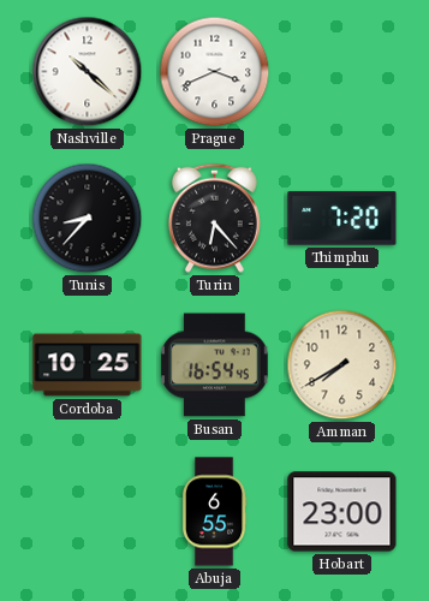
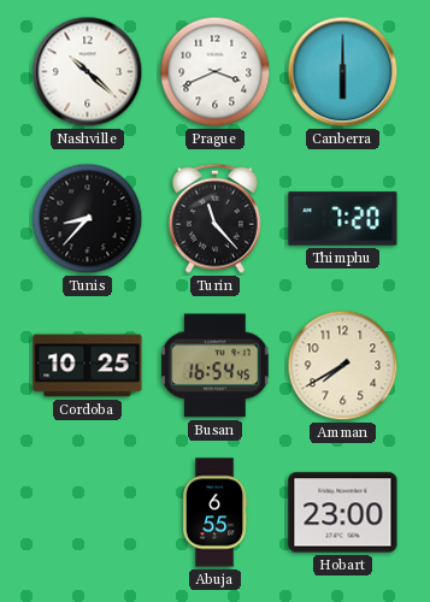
Canberra: none -> 6:00 (343, 72)
Turin: 6:23 -> 11:23 (214, 218)
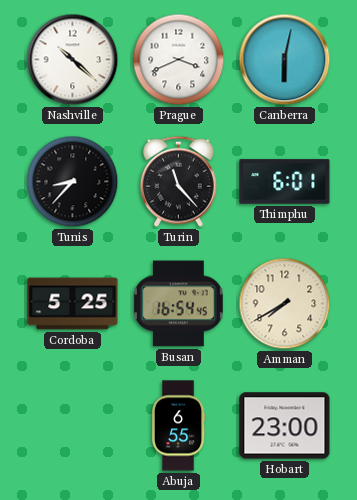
Canberra: 6:00 -> 6:02 (285, 60)
Thimphu: 7:20 -> 6:01 (285, 182)
Cordoba: 10:25 -> 5:25 (73, 304)
